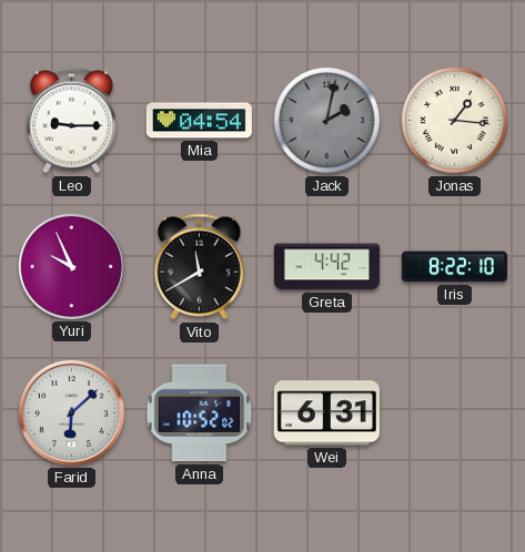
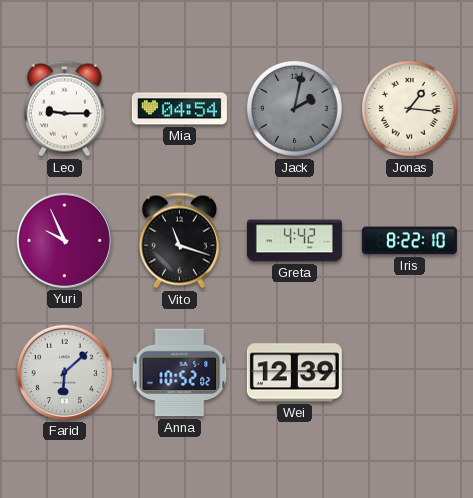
Vito: 11:40 -> 11:18 (179, 241)
Wei: 6:31 -> 12:39 (294, 373)
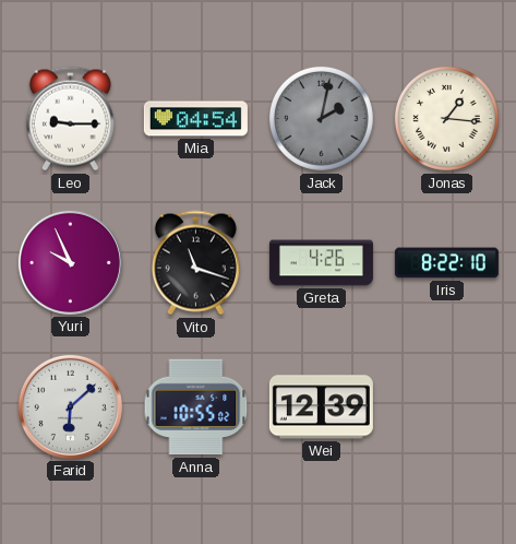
Greta: 4:42 -> 4:26 (321, 263)
Anna: 10:52 -> 10:55 (196, 407)
